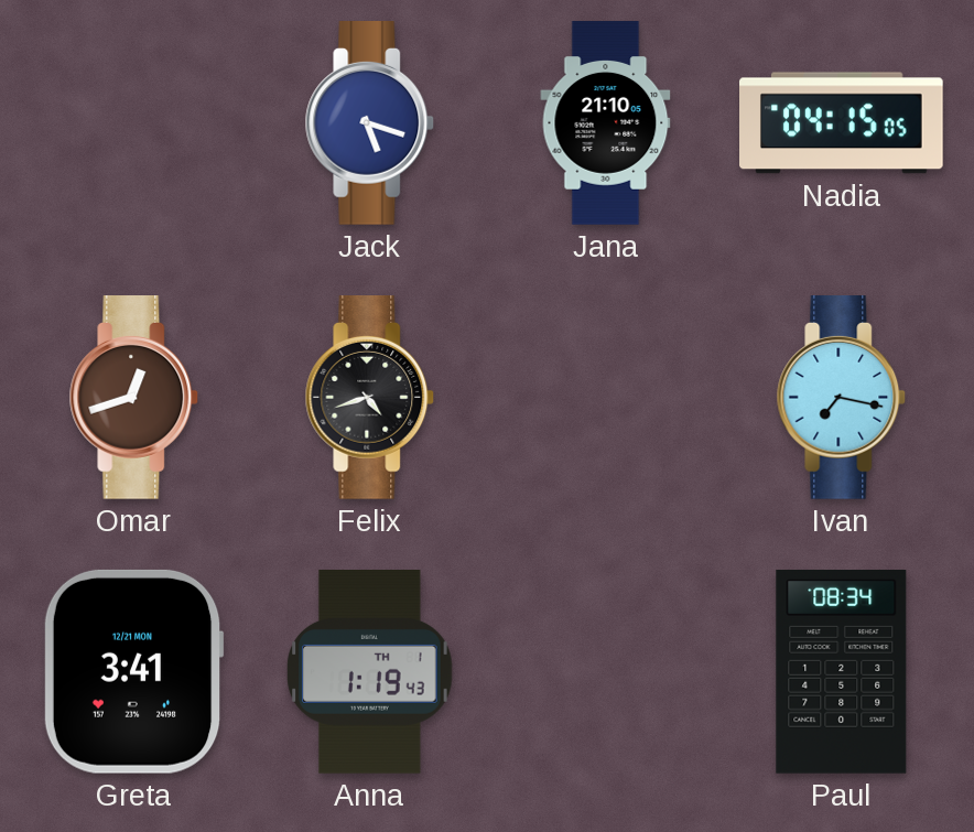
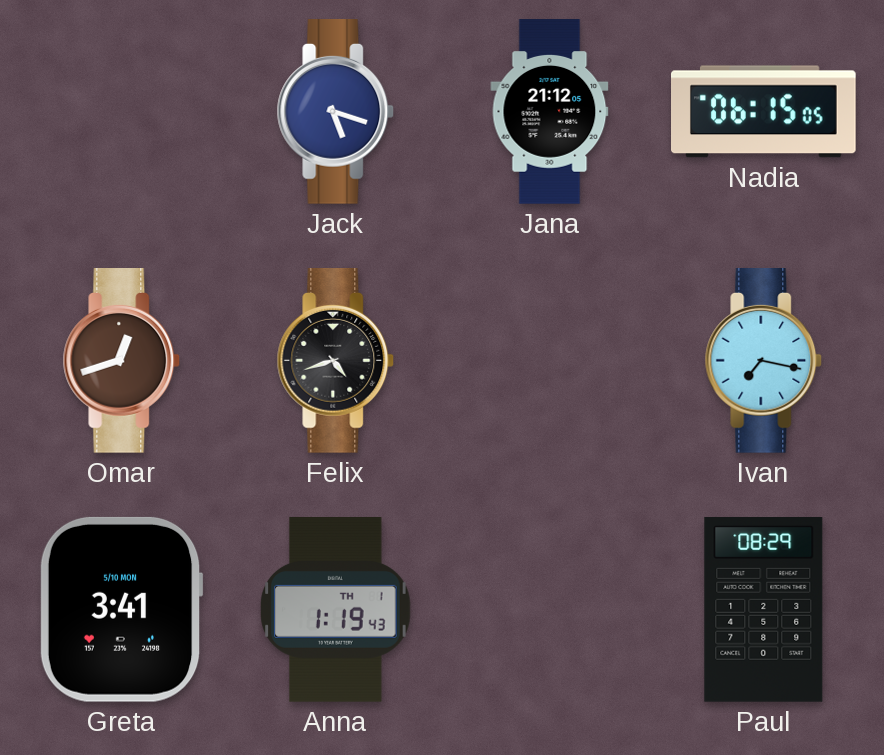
Jana: 21:10 -> 21:12 (550, 112)
Nadia: 04:15 -> 06:15 (764, 112)
Greta date: 12/21 MON -> 5/10 MON (121, 609)
Paul: 08:34 -> 08:29 (764, 610)
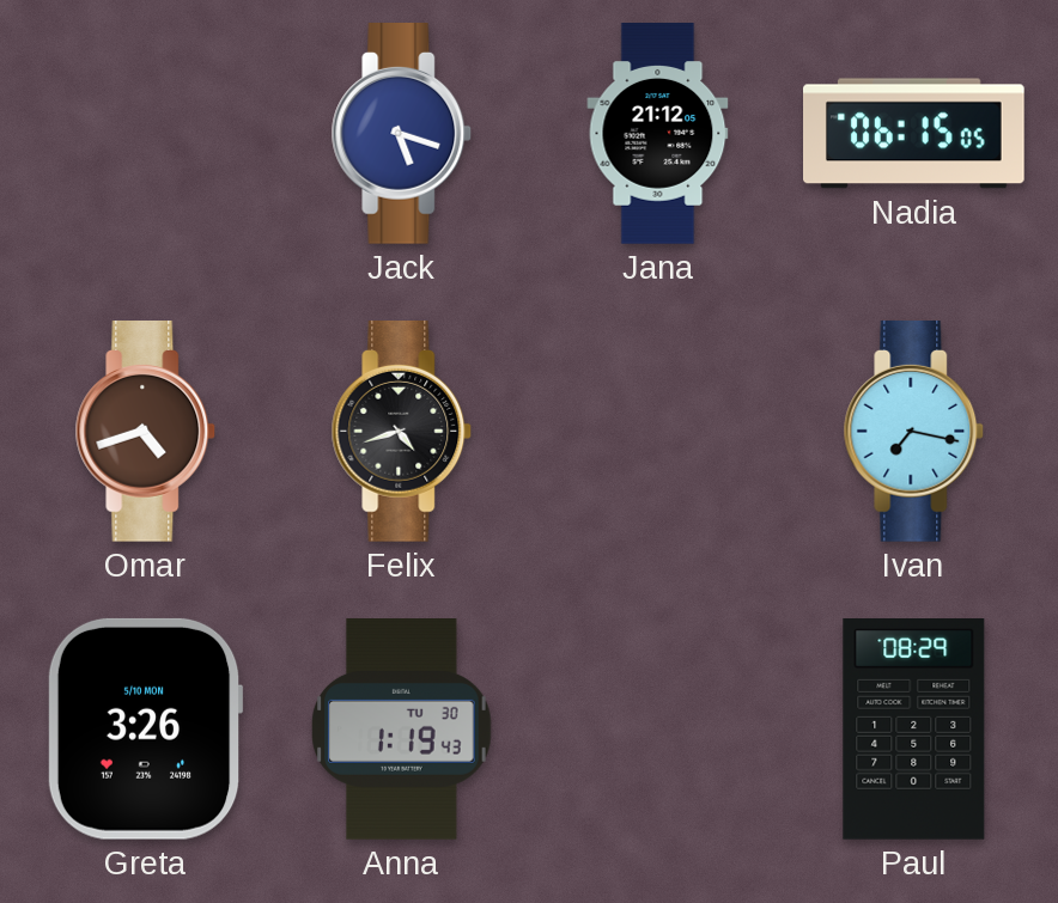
Omar: 12:42 -> 4:42 (146, 432)
Greta: 3:41 -> 3:26 (145, 728)
Anna date: TH 1 -> TU 30 (402, 730)
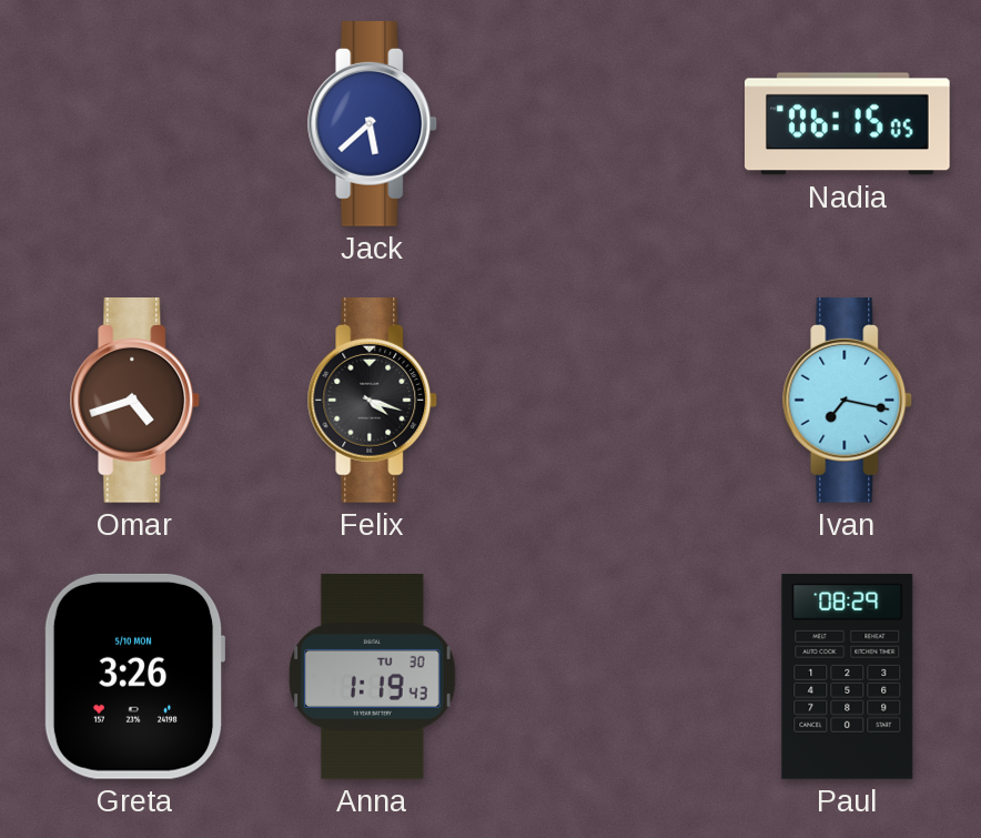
Jack: 5:18 -> 5:38 (373, 124)
Jana: 21:12 -> none (658, 134)
Felix: 4:42 -> 4:18 (373, 401)
